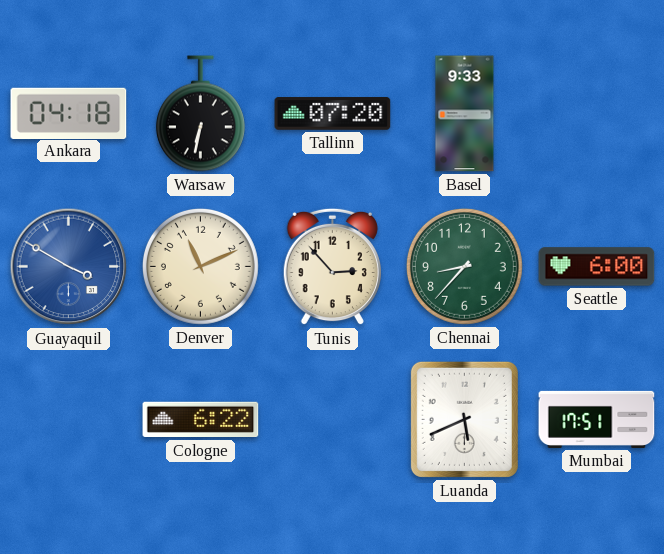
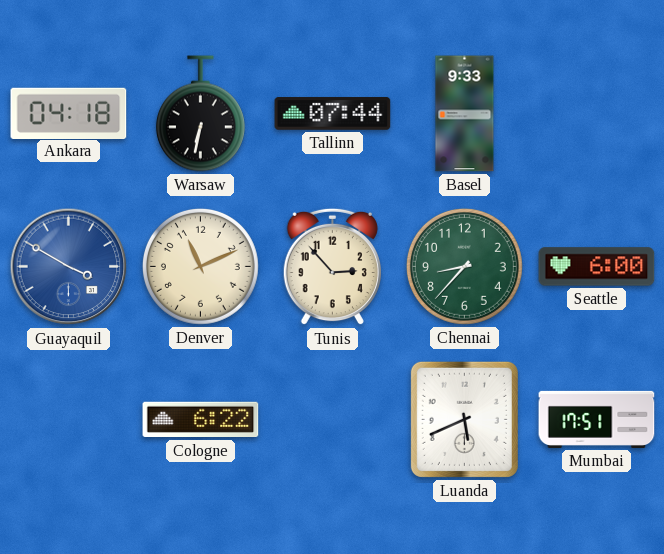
Tallinn: 07:20 -> 07:44 (333, 114)
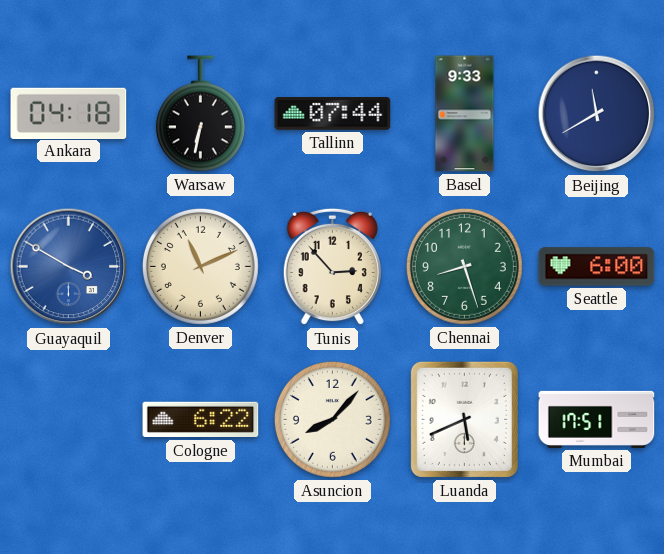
Beijing: none -> 11:40 (597, 114)
Chennai: 8:37 -> 8:27 (464, 266)
Asuncion: none -> 8:07 (332, 419)
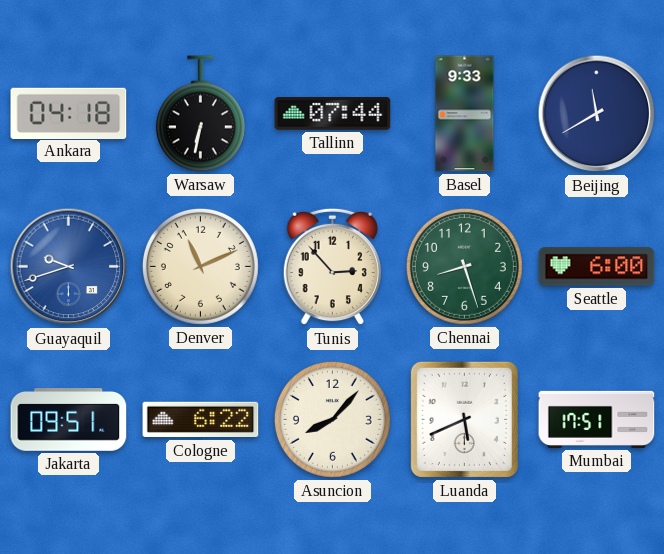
Guayaquil: 3:50 -> 9:42 (69, 267)
Jakarta: none -> 09:51 (69, 420)
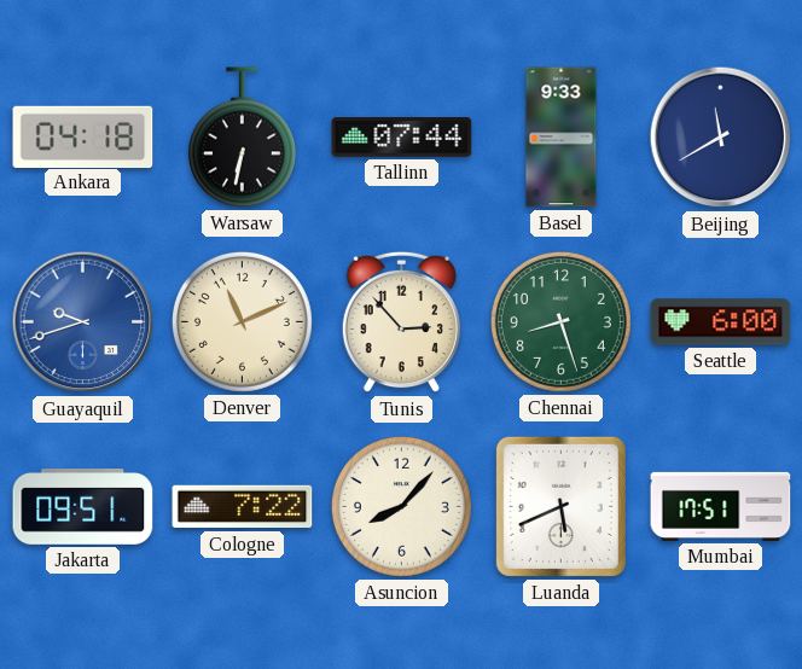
Cologne: 6:22 -> 7:22 (243, 507)
